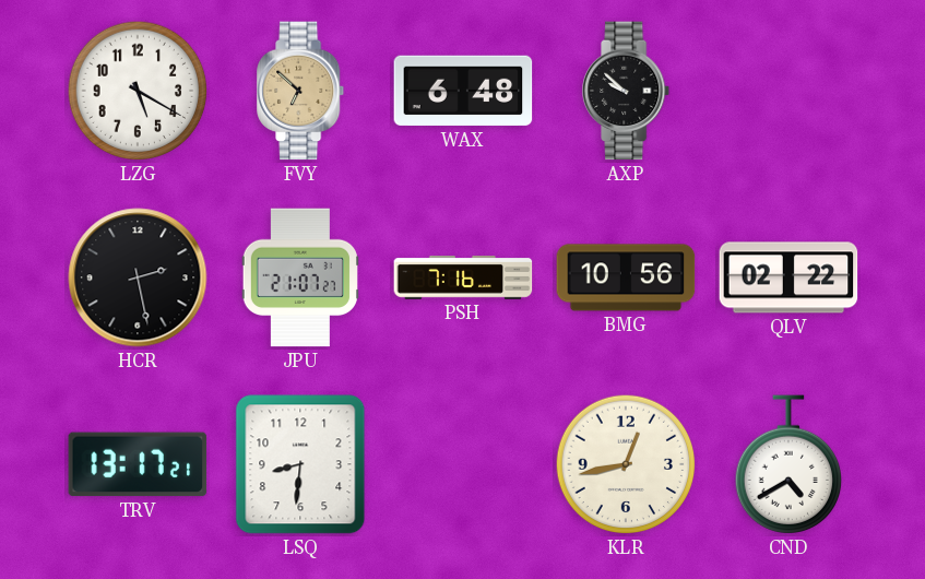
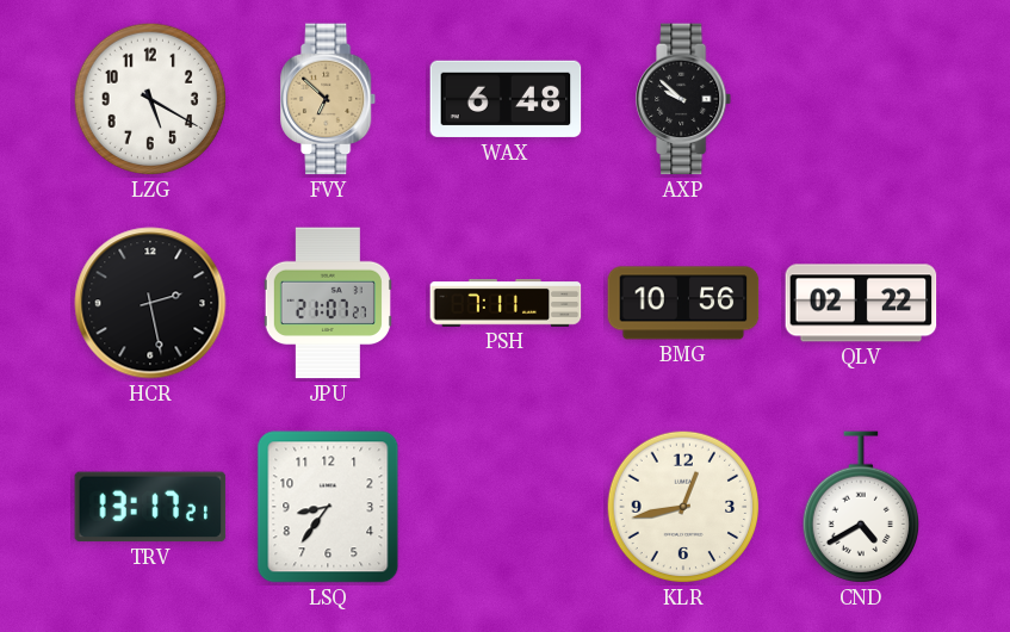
PSH: 7:16 -> 7:11 (506, 304)
LSQ: 8:31 -> 8:36 (328, 507)
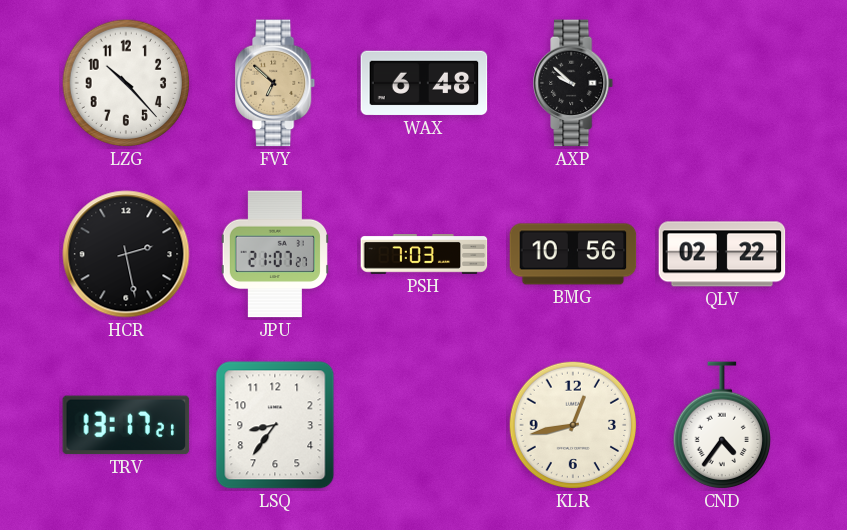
LZG: 5:20 -> 10:23 (126, 83)
PSH: 7:11 -> 7:03 (424, 255)
CND: 4:40 -> 4:36 (721, 425)
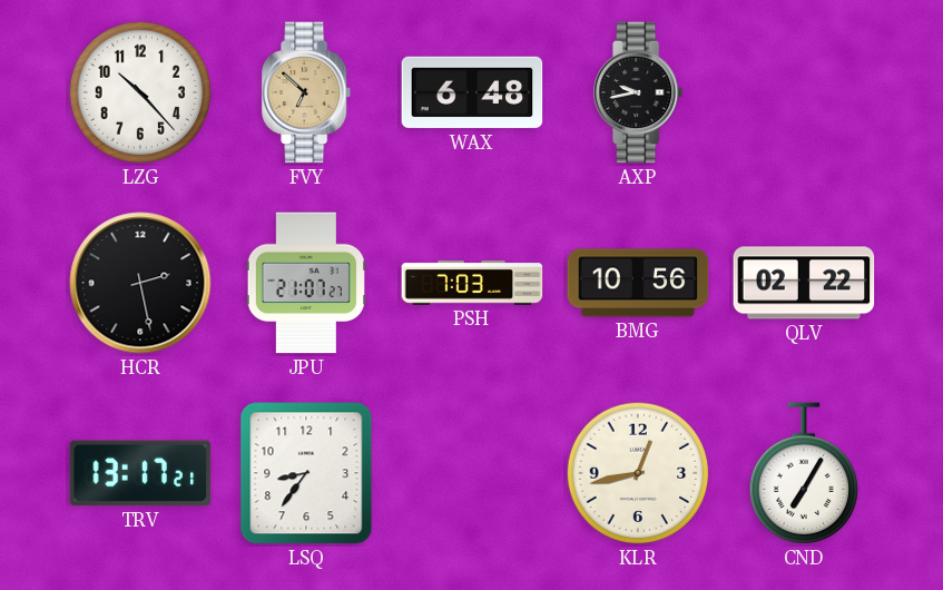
AXP: 9:52 -> 9:43 (639, 92)
CND: 4:36 -> 7:05 (803, 473)
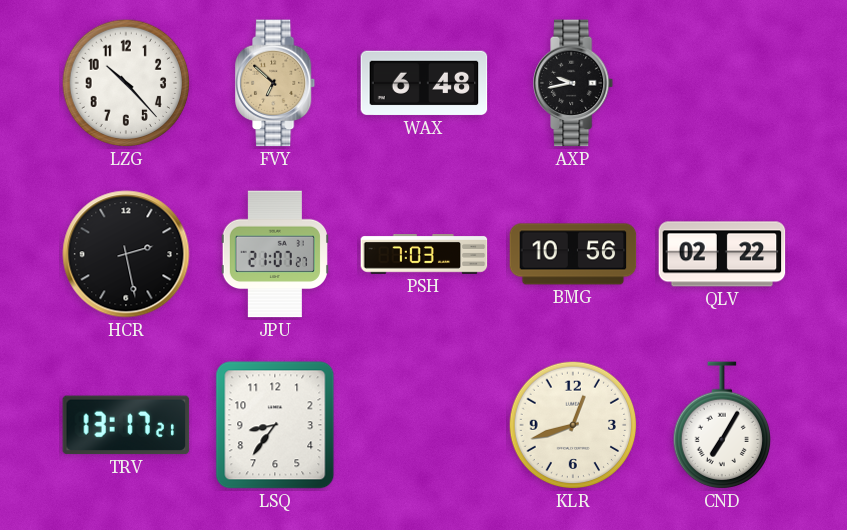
KLR: 12:43 -> 12:42 (573, 425)
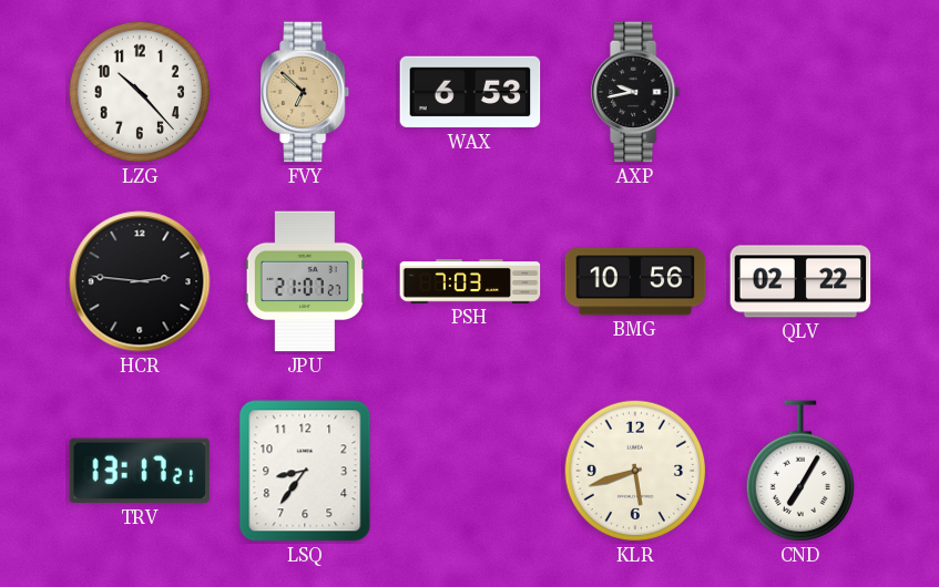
WAX: 6:48 -> 6:53 (470, 92)
HCR: 2:28 -> 2:46 (140, 281)
KLR: 12:42 -> 5:42 (635, 471)
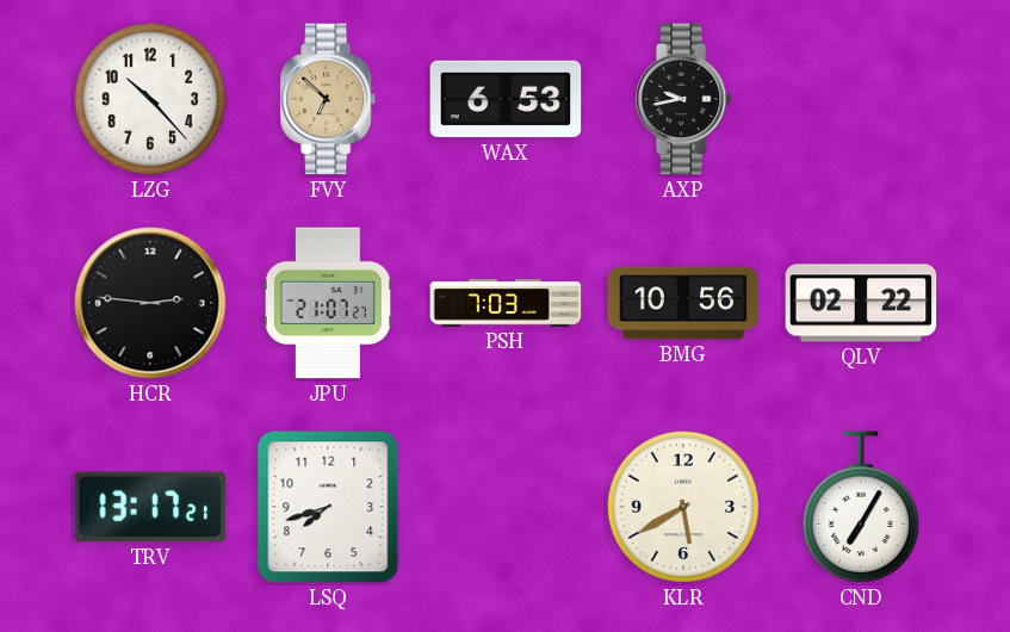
LSQ: 8:36 -> 7:42 (328, 507)
KLR: 5:42 -> 5:40 (683, 507)
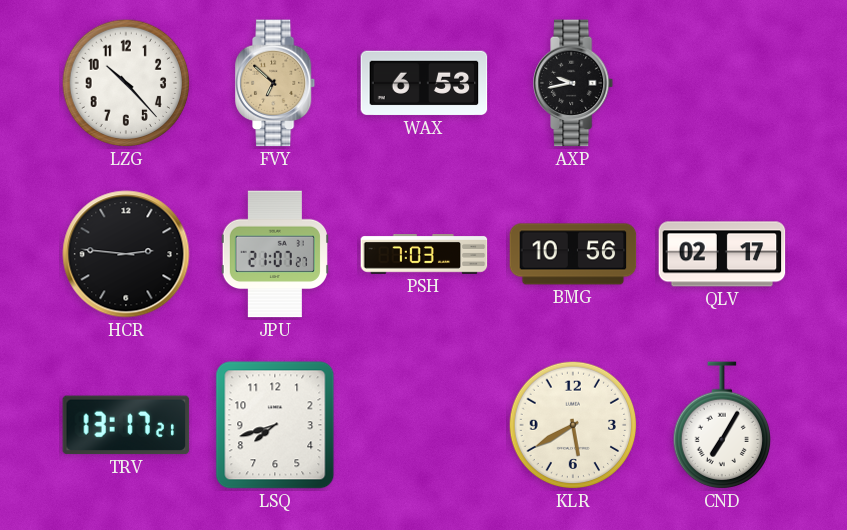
QLV: 02:22 -> 02:17 (722, 254)
